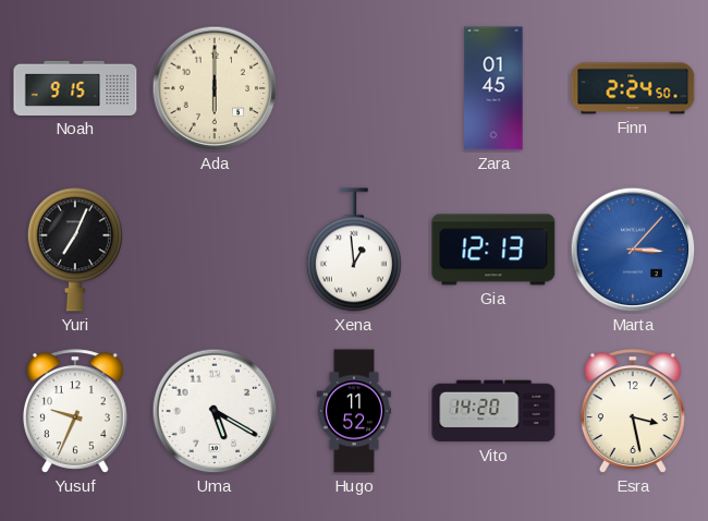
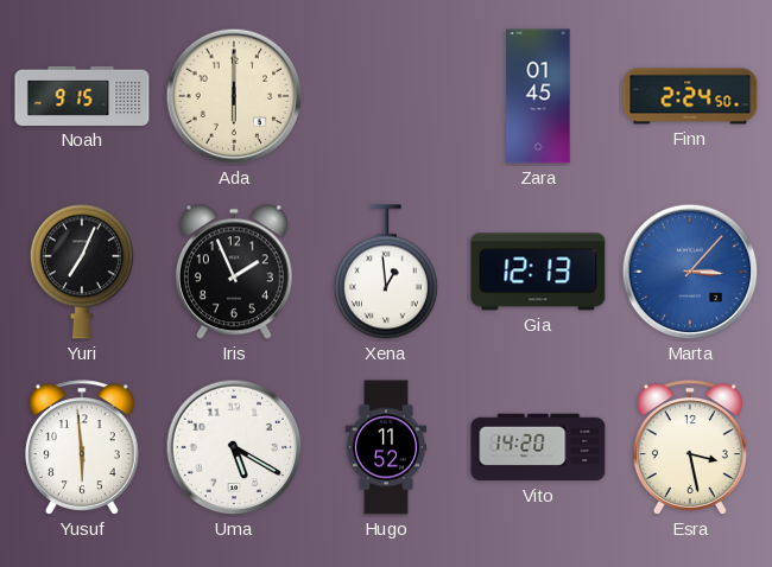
Iris: none -> 1:56 (234, 272)
Yusuf: 9:34 -> 5:59 (82, 447)
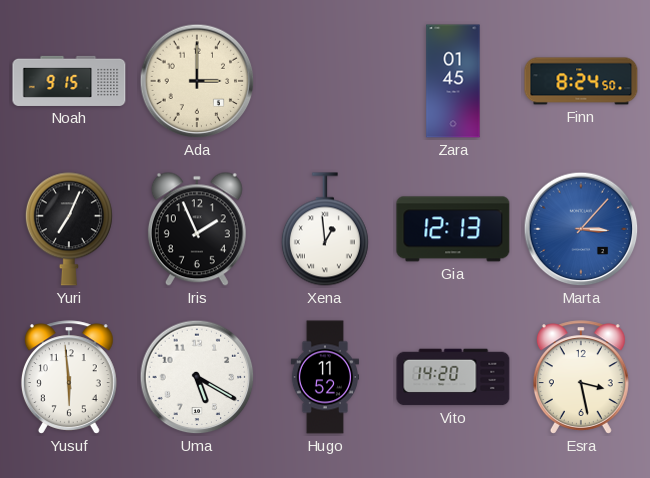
Ada: 6:00 -> 3:00 (197, 81)
Finn: 2:24 -> 8:24 (581, 81)
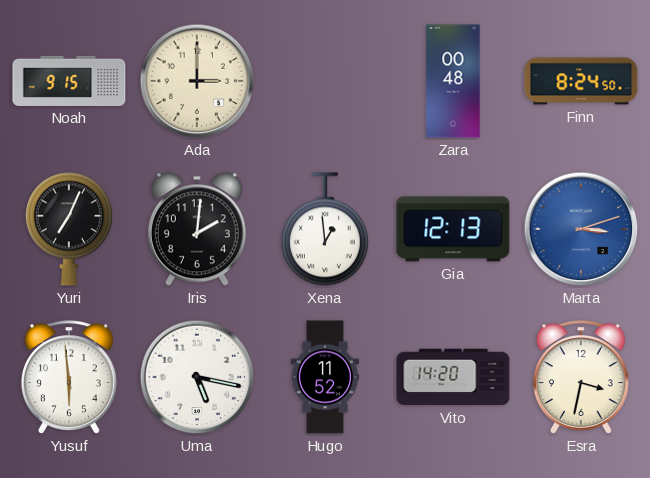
Zara: 01:45 -> 00:48 (453, 81)
Iris: 1:56 -> 2:01 (197, 229)
Marta: 3:07 -> 3:12 (581, 229)
Uma: 5:20 -> 5:17 (197, 377)
Esra: 3:28 -> 3:32 (581, 377)
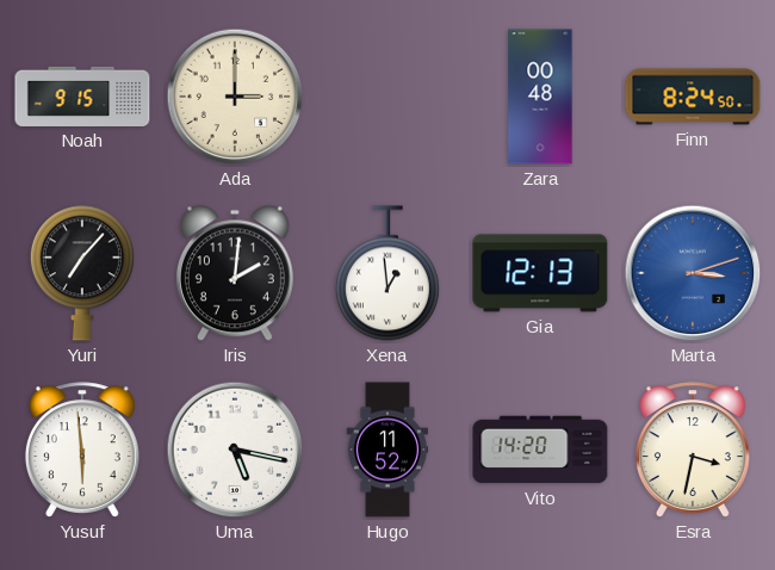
Yuri: 7:04 -> 7:07 (82, 273)
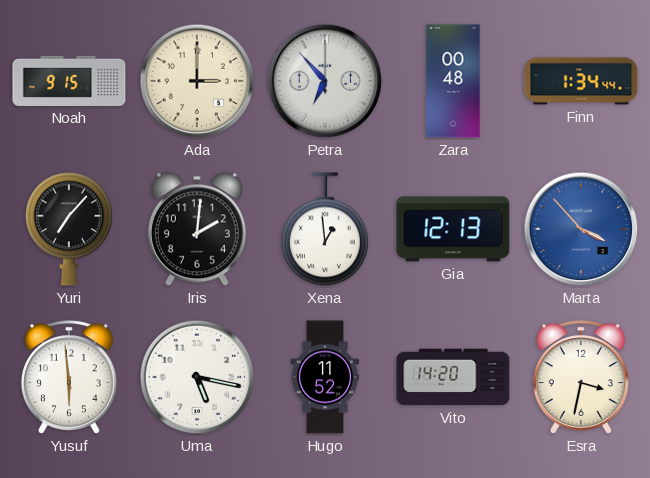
Petra: none -> 6:53 (325, 81)
Finn: 8:24 -> 1:34 (581, 81)
Marta: 3:12 -> 3:53 (581, 229)
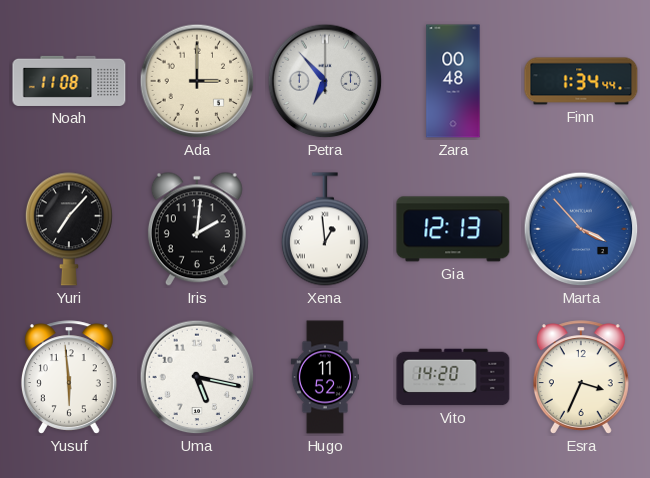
Noah: 9:15 -> 11:08 (69, 81)
Esra: 3:32 -> 3:34 (581, 377)
